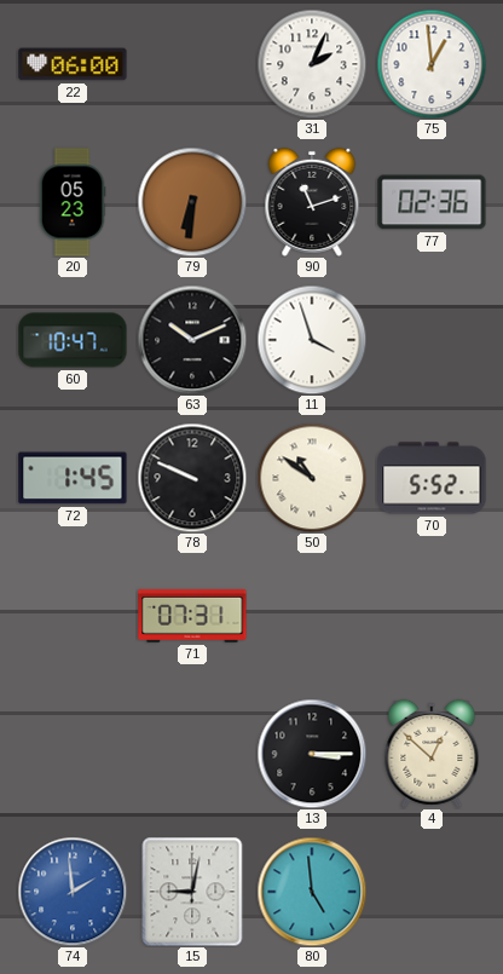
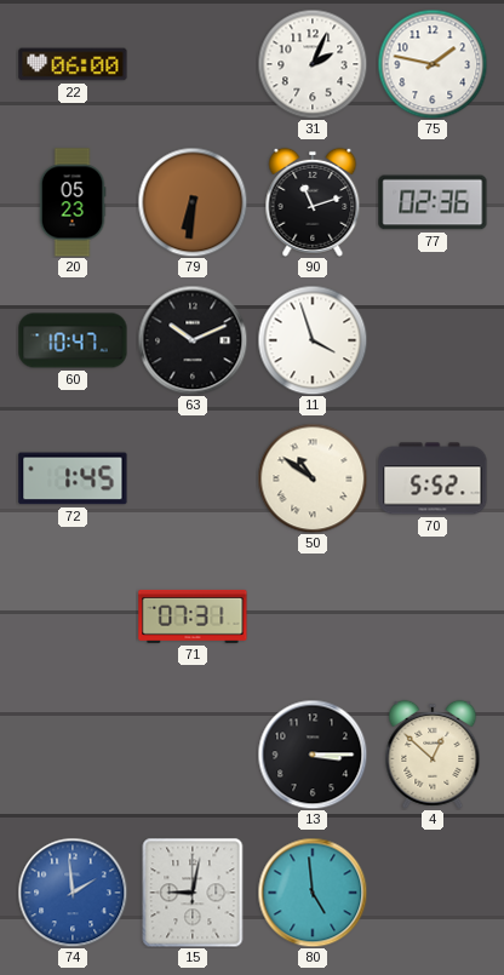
75: 12:59 -> 1:47 (433, 64)
78: 9:49 -> none (192, 478)
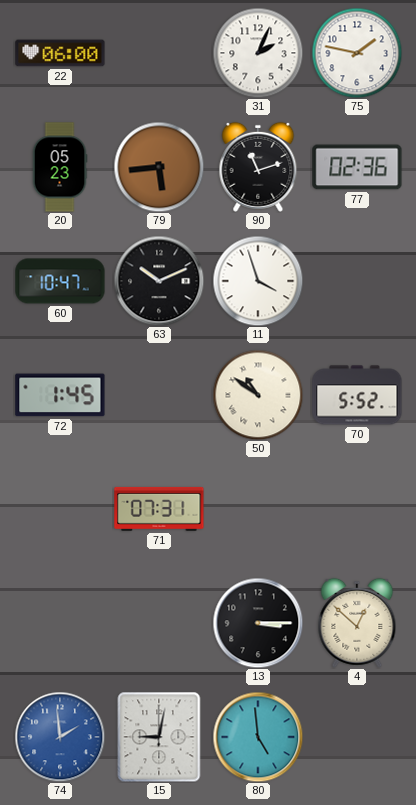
79: 6:31 -> 5:44 (159, 167)
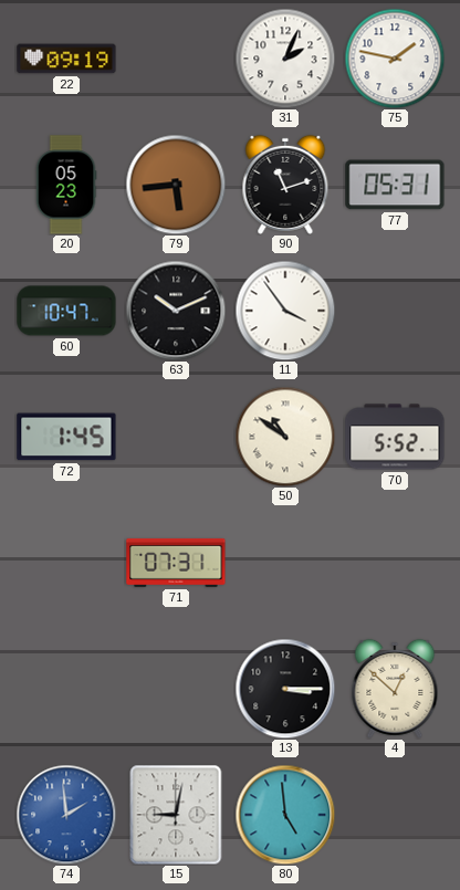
22: 06:00 -> 09:19 (66, 59)
77: 02:36 -> 05:31 (395, 185)
11: 3:57 -> 3:54 (285, 311)
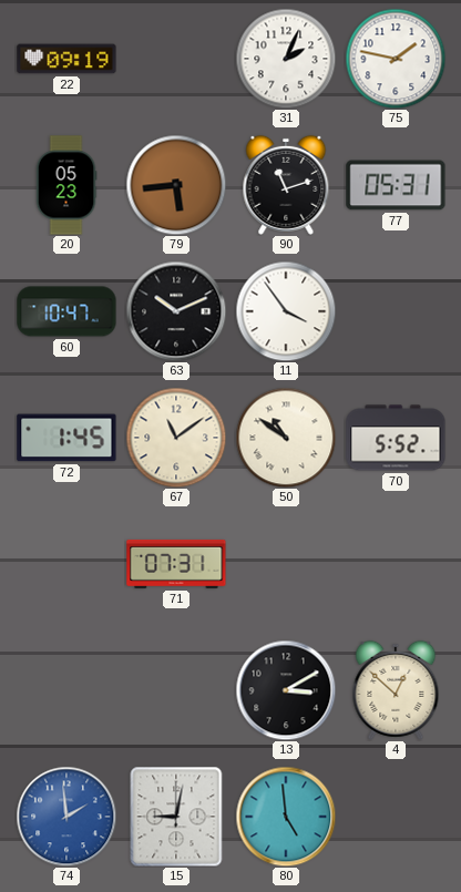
67: none -> 11:09 (176, 438)
13: 3:15 -> 3:10 (286, 690)
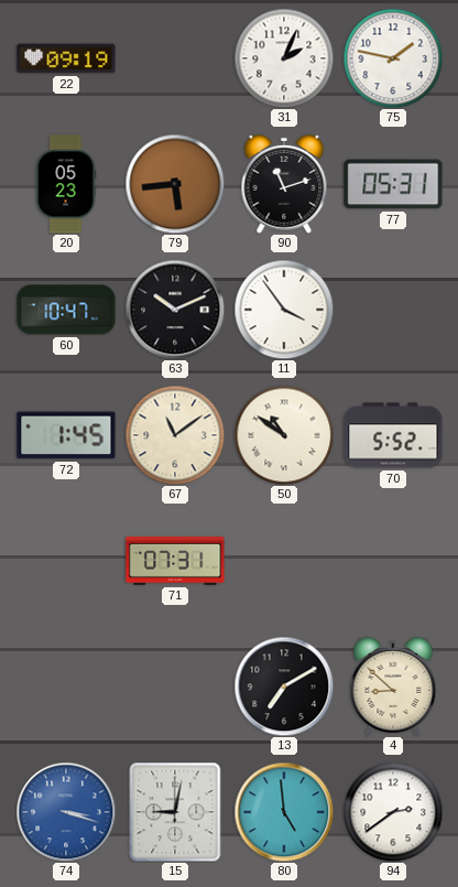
13: 3:10 -> 7:10 (284, 686)
4: 12:52 -> 8:52 (393, 686)
74: 1:59 -> 3:18 (66, 812)
94: none -> 2:39 (393, 812)
